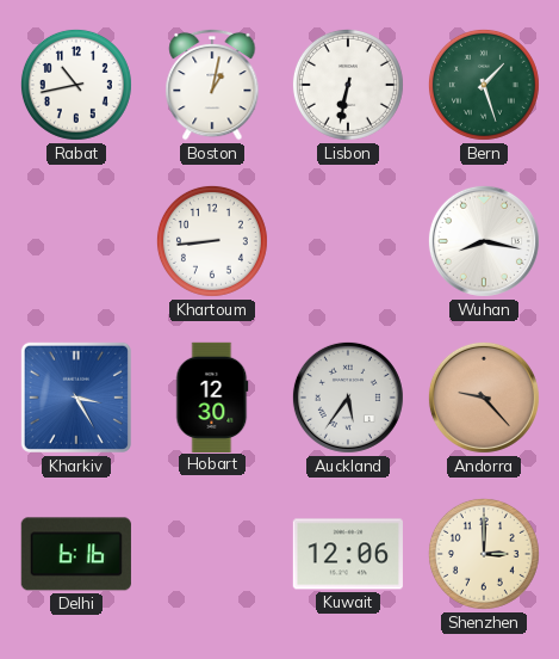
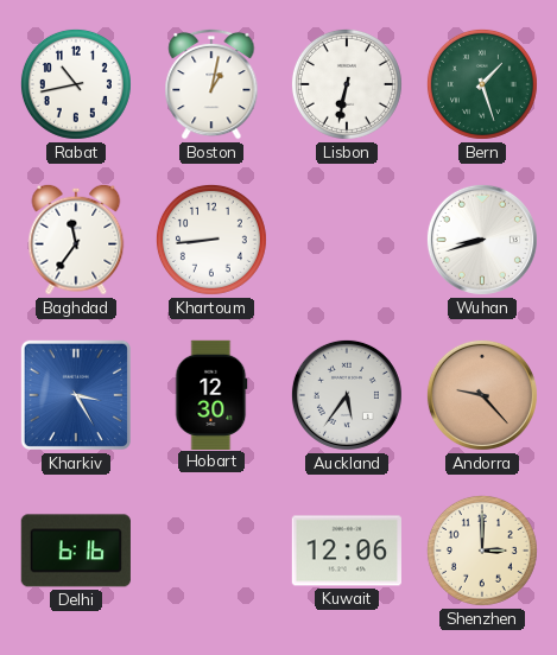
Baghdad: none -> 11:36 (76, 240)
Wuhan: 8:17 -> 8:42 (482, 240)
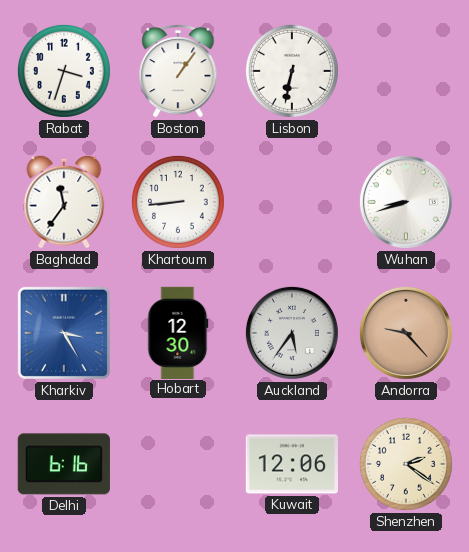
Rabat: 10:43 -> 3:33 (64, 71)
Boston: 1:02 -> 1:06 (178, 71)
Bern: 1:27 -> none (482, 84)
Shenzhen: 3:00 -> 2:21 (406, 464)
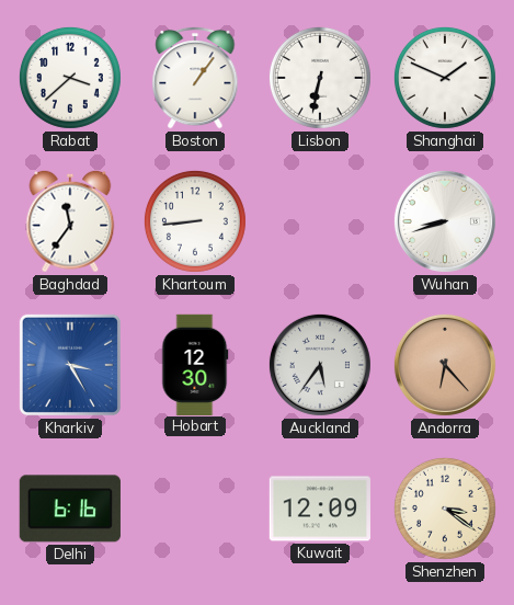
Rabat: 3:33 -> 3:38 (70, 78)
Shanghai: none -> 1:49 (445, 78)
Andorra: 9:23 -> 6:23 (445, 365)
Kuwait: 12:06 -> 12:09 (320, 509)
Shenzhen: 2:21 -> 3:21 (445, 509)
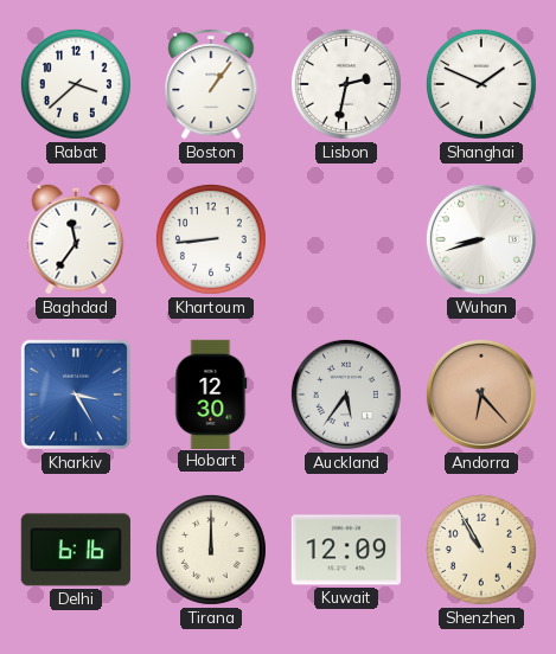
Lisbon: 6:32 -> 2:32 (346, 84)
Tirana: none -> 12:00 (211, 550)
Shenzhen: 3:21 -> 10:55 (481, 550)
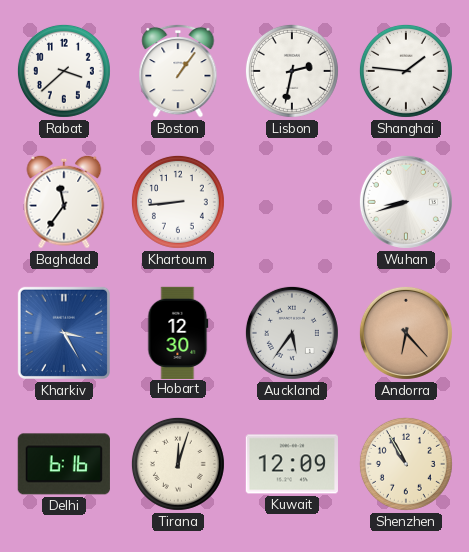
Shanghai: 1:49 -> 1:46 (406, 71)
Tirana: 12:00 -> 12:03 (178, 464)
